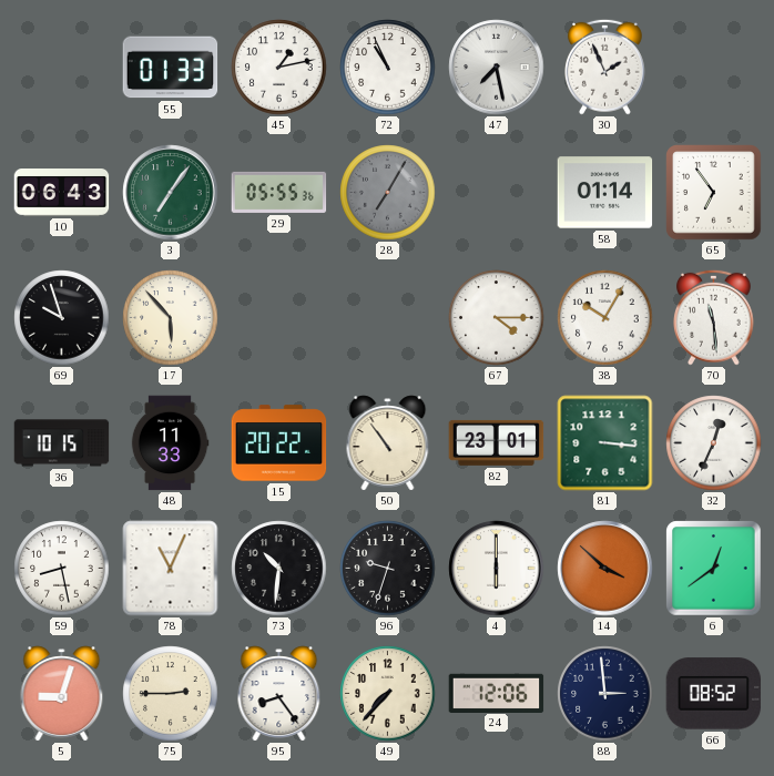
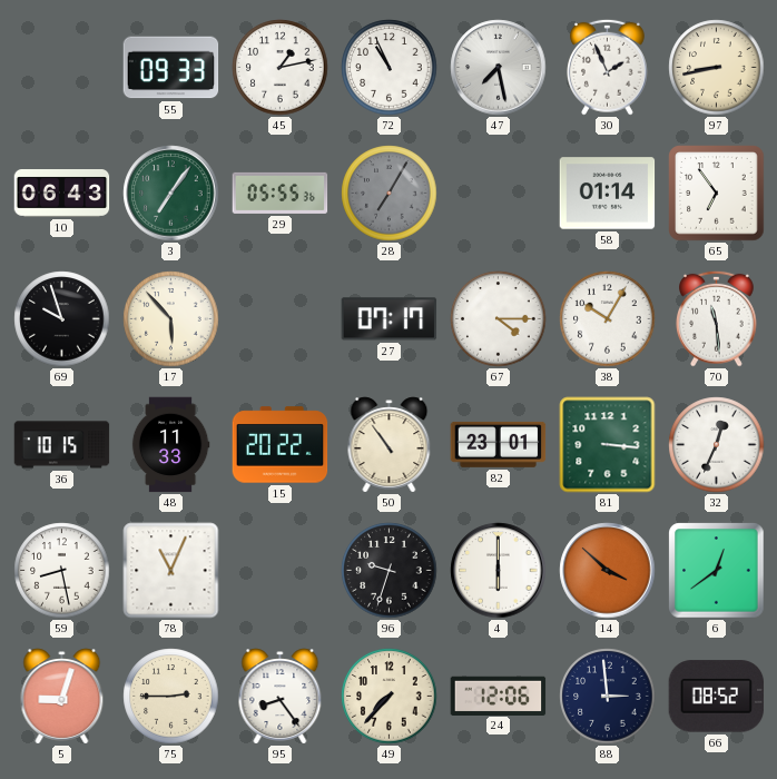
55: 01:33 -> 09:33 (171, 68)
97: none -> 8:43 (717, 68)
27: none -> 07:17 (390, 319)
73: 10:31 -> none (279, 569)
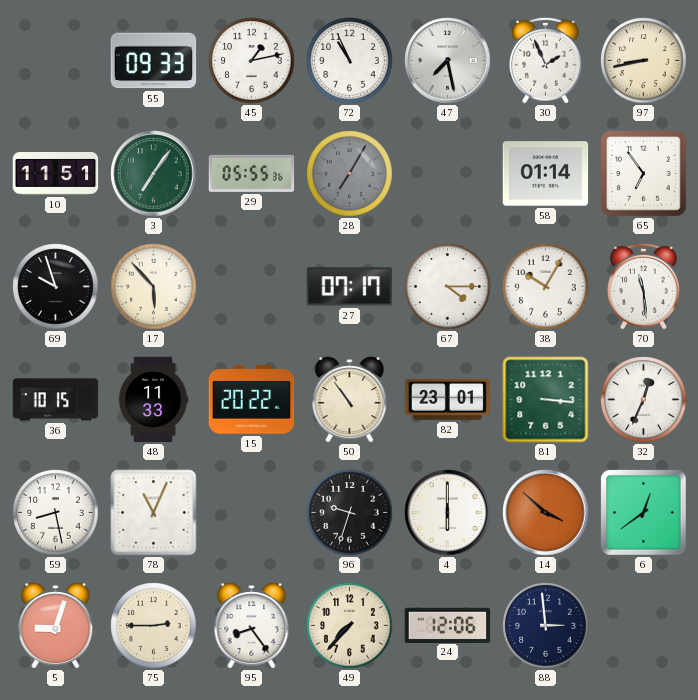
10: 06:43 -> 11:51 (56, 174)
66: 08:52 -> none (717, 697)
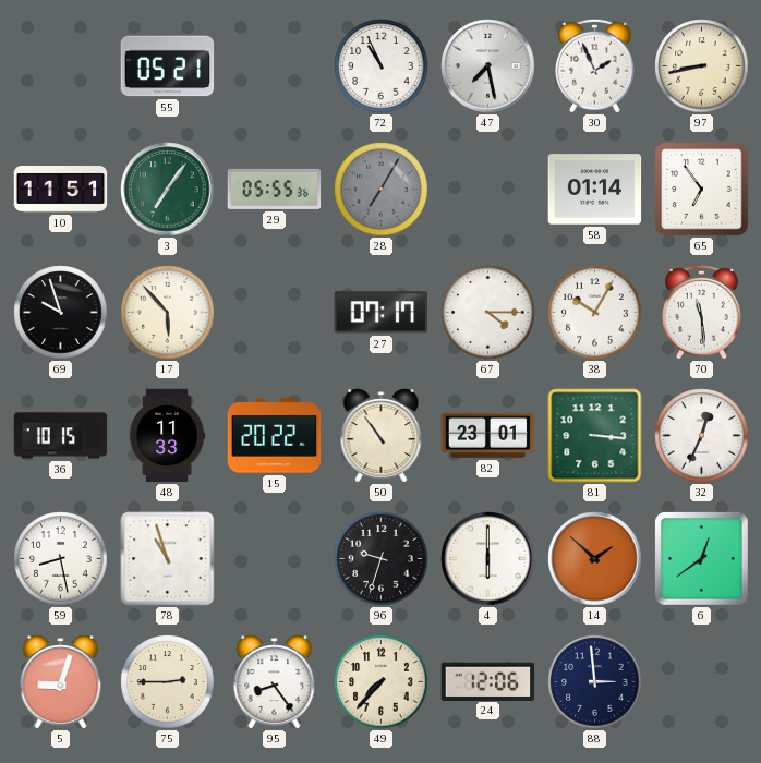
55: 09:33 -> 05:21 (168, 66)
45: 1:13 -> none (252, 61)
78: 11:04 -> 10:57 (168, 559)
14: 3:52 -> 1:52 (595, 559)
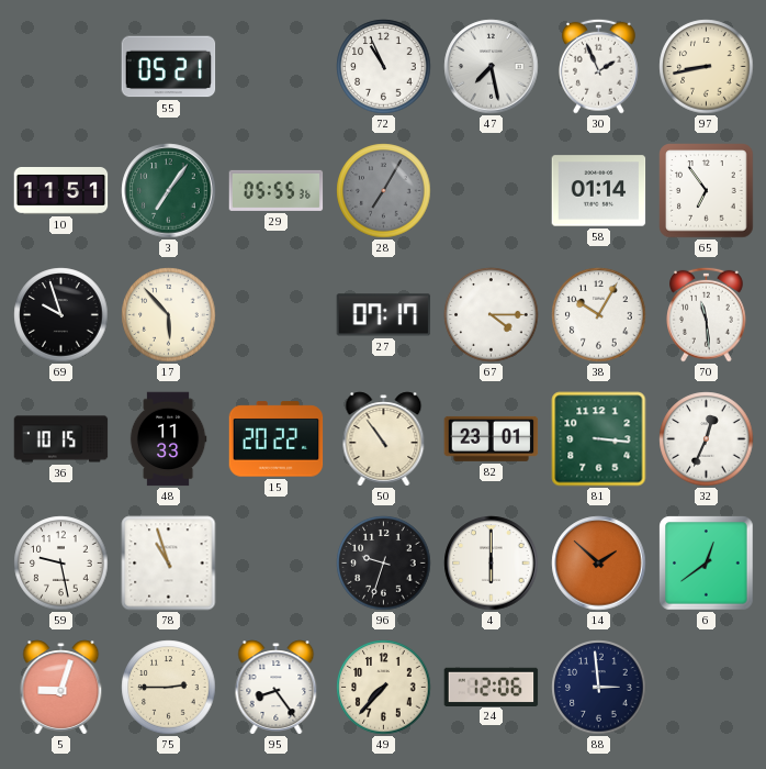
59: 8:28 -> 9:28 (61, 564)
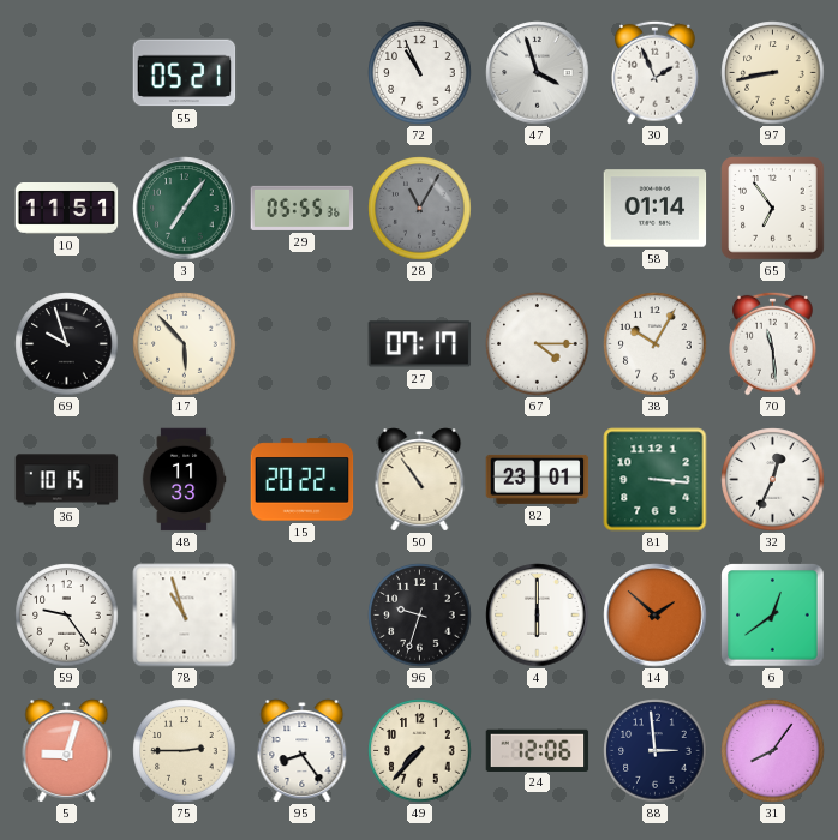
47: 7:28 -> 3:57 (538, 73)
28: 7:05 -> 11:05 (420, 209)
59: 9:28 -> 9:24 (67, 616)
31: none -> 8:06 (773, 751)
